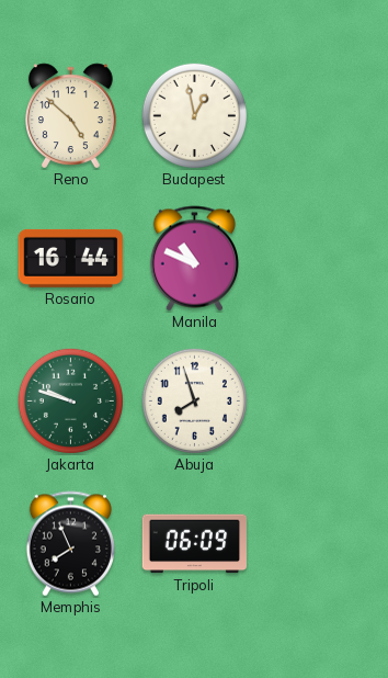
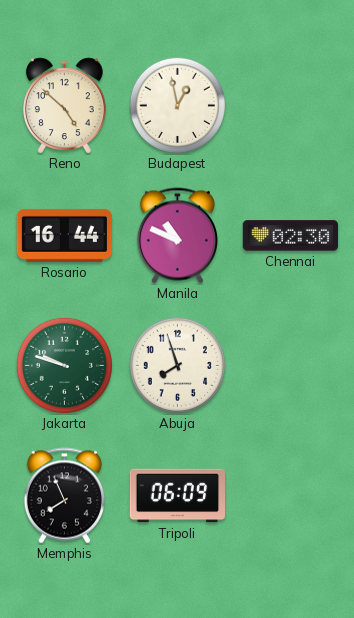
Chennai: none -> 02:30 (290, 236)
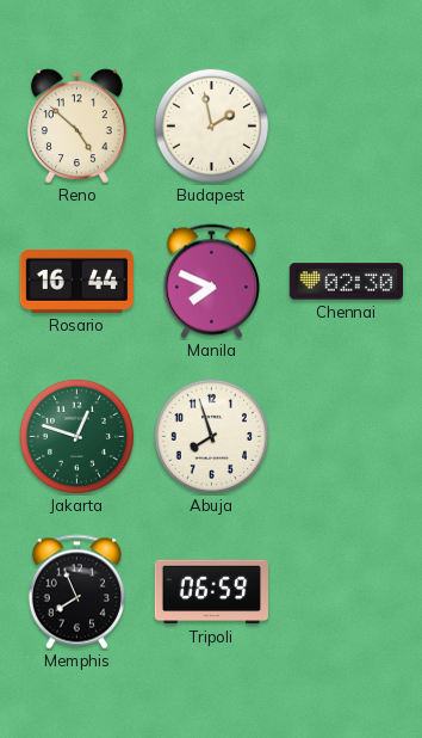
Budapest: 12:58 -> 1:58 (211, 125)
Manila: 10:49 -> 7:49 (211, 282)
Jakarta: 9:48 -> 12:48 (76, 436)
Tripoli: 06:09 -> 06:59 (211, 592)
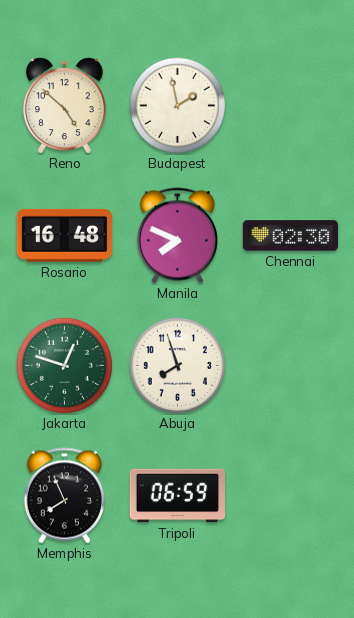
Rosario: 16:44 -> 16:48 (64, 235)
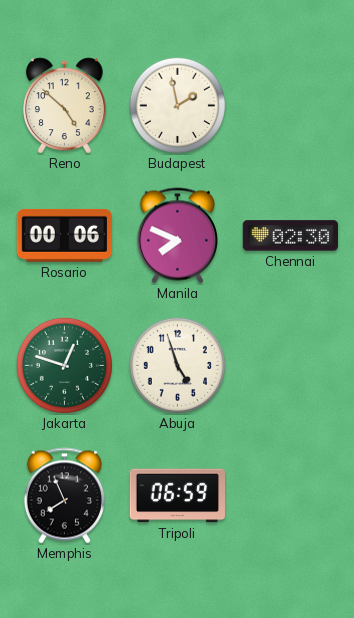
Rosario: 16:48 -> 00:06 (64, 235)
Abuja: 7:57 -> 4:57 (177, 365)
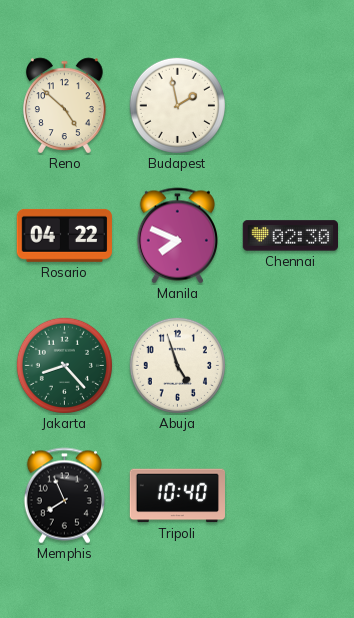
Rosario: 00:06 -> 04:22 (64, 235)
Jakarta: 12:48 -> 8:23 (64, 365)
Tripoli: 06:59 -> 10:40 (177, 496)
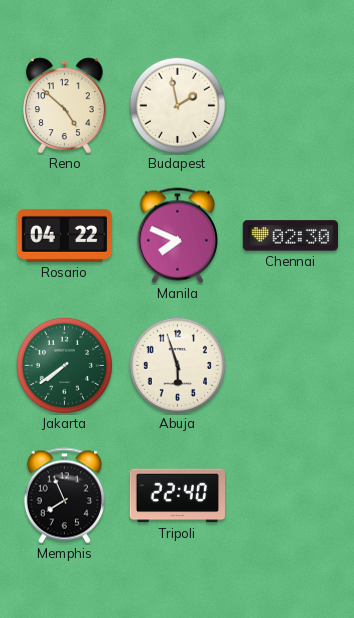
Jakarta: 8:23 -> 7:39 (64, 365)
Abuja: 4:57 -> 5:57 (177, 365)
Tripoli: 10:40 -> 22:40 (177, 496)
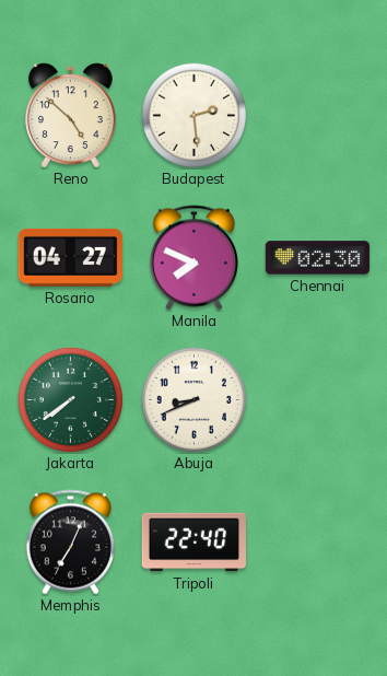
Budapest: 1:58 -> 2:29 (193, 115)
Rosario: 04:22 -> 04:27 (70, 257)
Abuja: 5:57 -> 8:41 (193, 399)
Memphis: 7:56 -> 7:04 (70, 543)
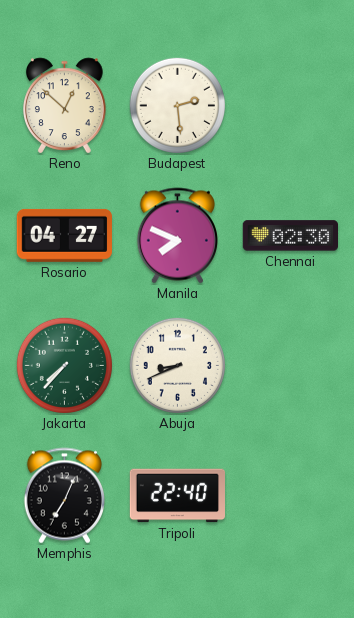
Reno: 4:52 -> 12:52 (65, 106)
Jakarta: 7:39 -> 7:37 (64, 365)
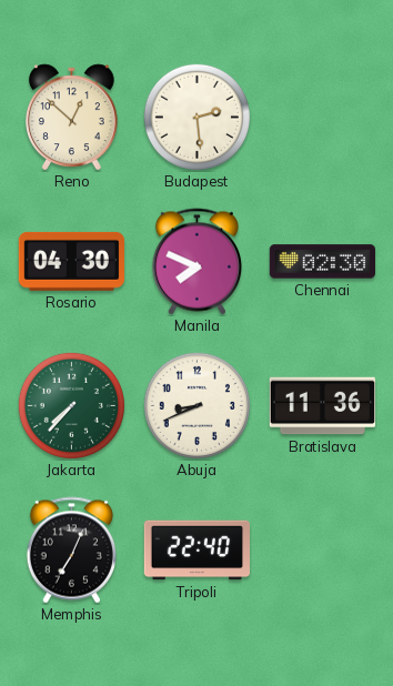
Rosario: 04:27 -> 04:30 (71, 261)
Bratislava: none -> 11:36 (322, 406)
